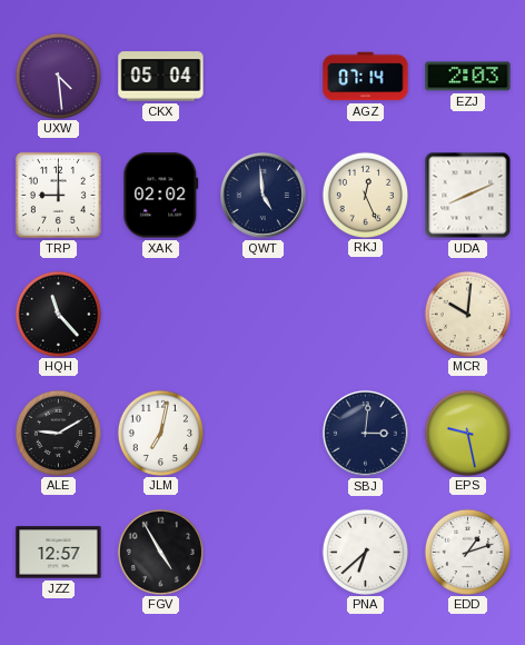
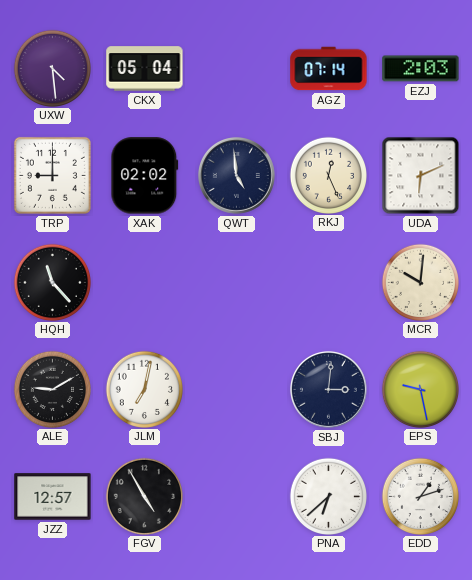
UDA: 8:11 -> 6:11 (421, 176)
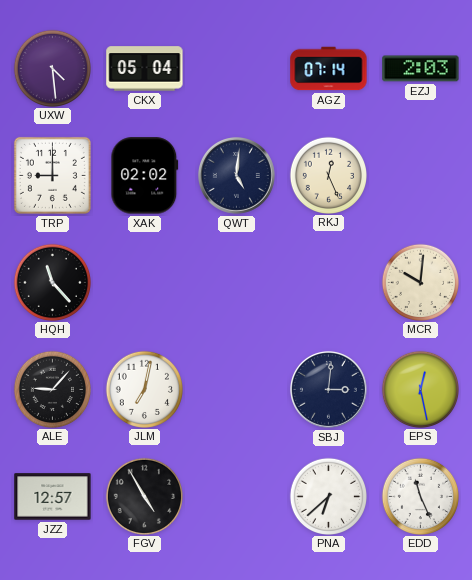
QWT: 4:59 -> 5:01 (236, 175)
UDA: 6:11 -> none (421, 176)
ALE: 9:10 -> 9:07 (52, 389)
EPS: 9:28 -> 12:28 (420, 389)
EDD: 1:12 -> 11:26 (420, 496)
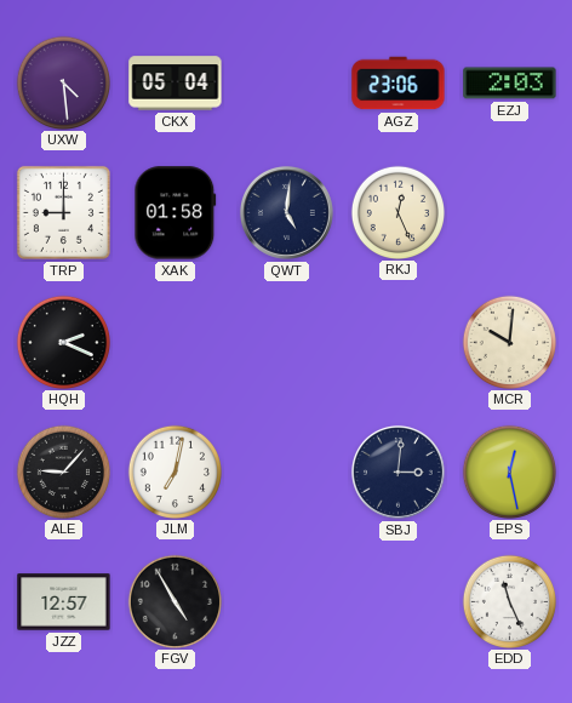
AGZ: 07:14 -> 23:06 (399, 84)
XAK: 02:02 -> 01:58 (176, 213)
HQH: 11:23 -> 2:19 (63, 342)
PNA: 6:38 -> none (328, 496)
